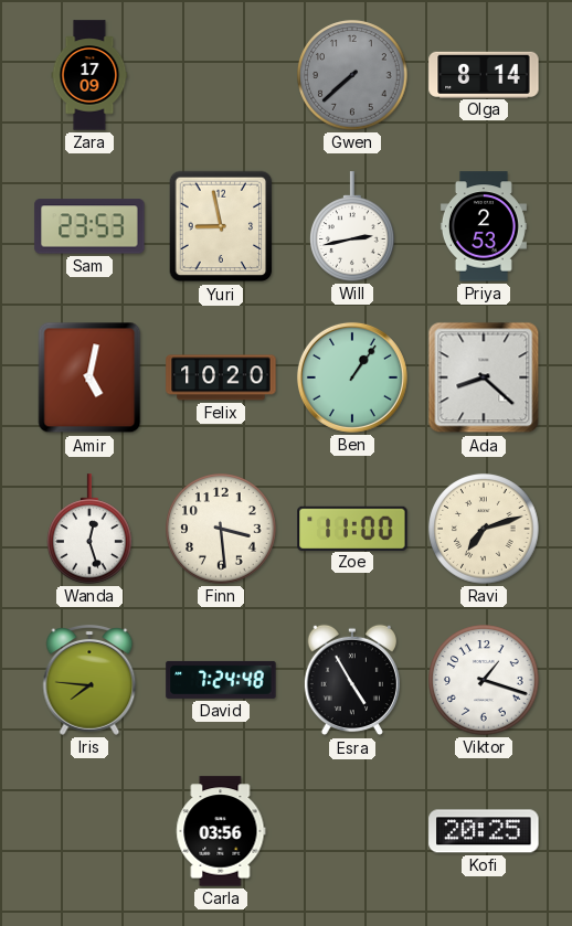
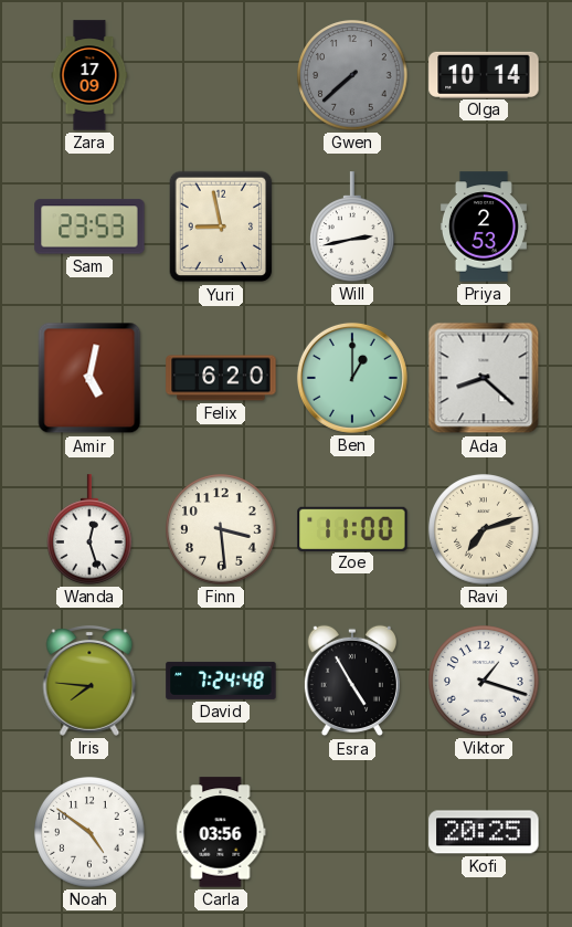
Olga: 8:14 -> 10:14 (484, 74)
Felix: 10:20 -> 6:20 (221, 378)
Ben: 1:06 -> 1:00 (352, 378)
Noah: none -> 4:51 (89, 832)
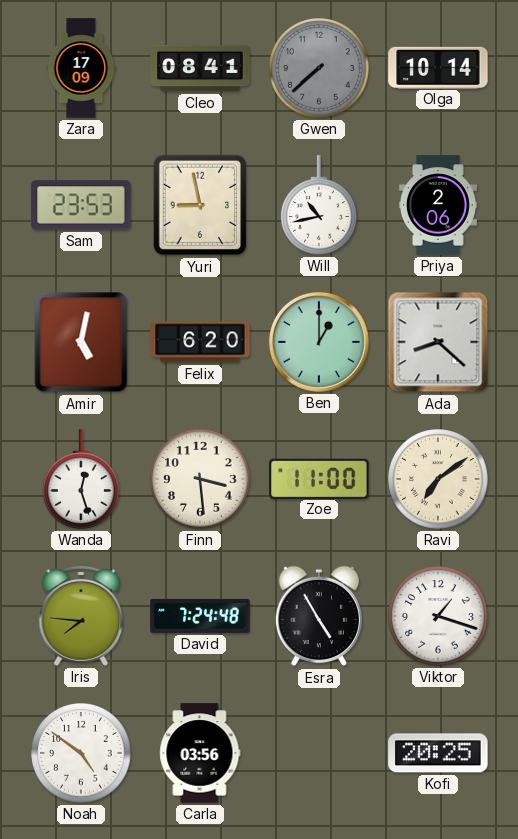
Cleo: none -> 08:41 (200, 68)
Will: 2:43 -> 10:43 (320, 205)
Priya: 2:53 -> 2:06 (438, 205)
Ravi: 7:12 -> 7:09 (438, 479)
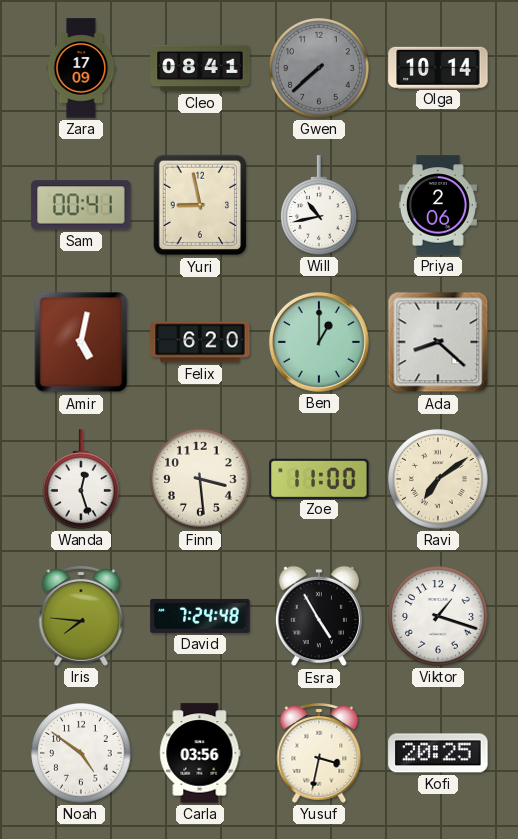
Sam: 23:53 -> 00:41 (81, 205)
Yusuf: none -> 3:32 (319, 754)
